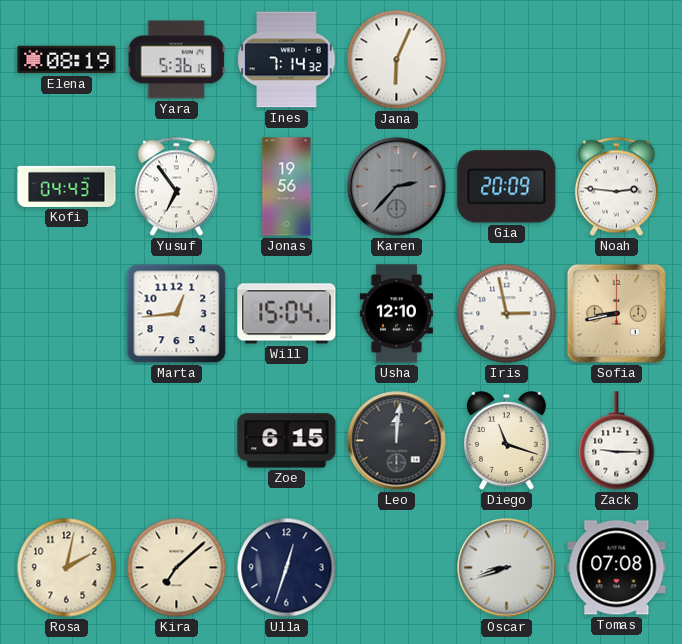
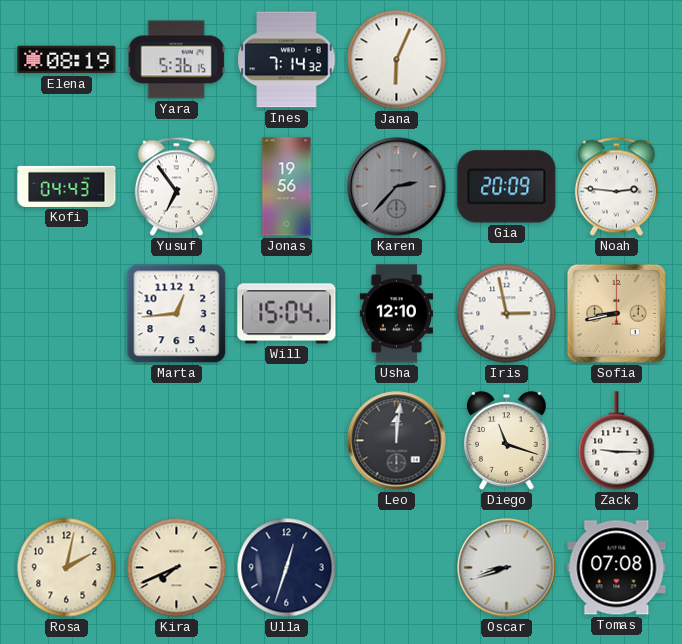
Zoe: 6:15 -> none (287, 441)
Kira: 7:08 -> 7:41 (177, 568)
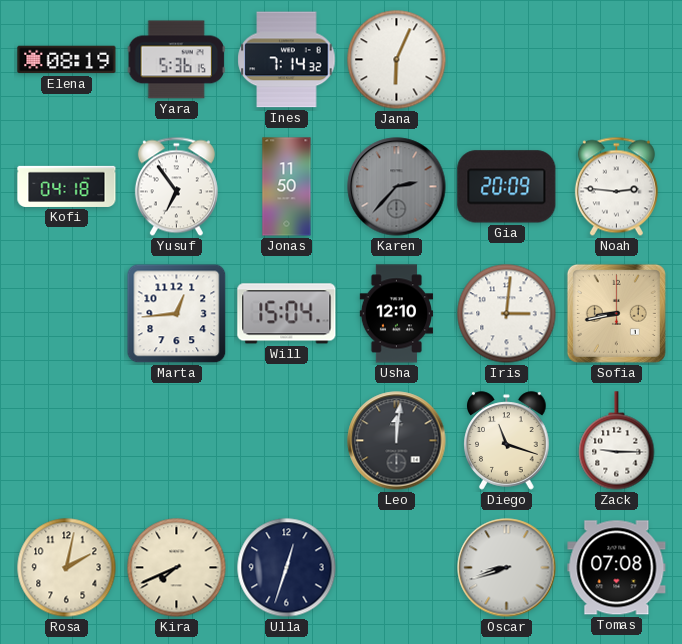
Kofi: 04:43 -> 04:18 (67, 186)
Jonas: 19:56 -> 11:50 (287, 187)
Iris: 2:58 -> 3:01 (507, 314)
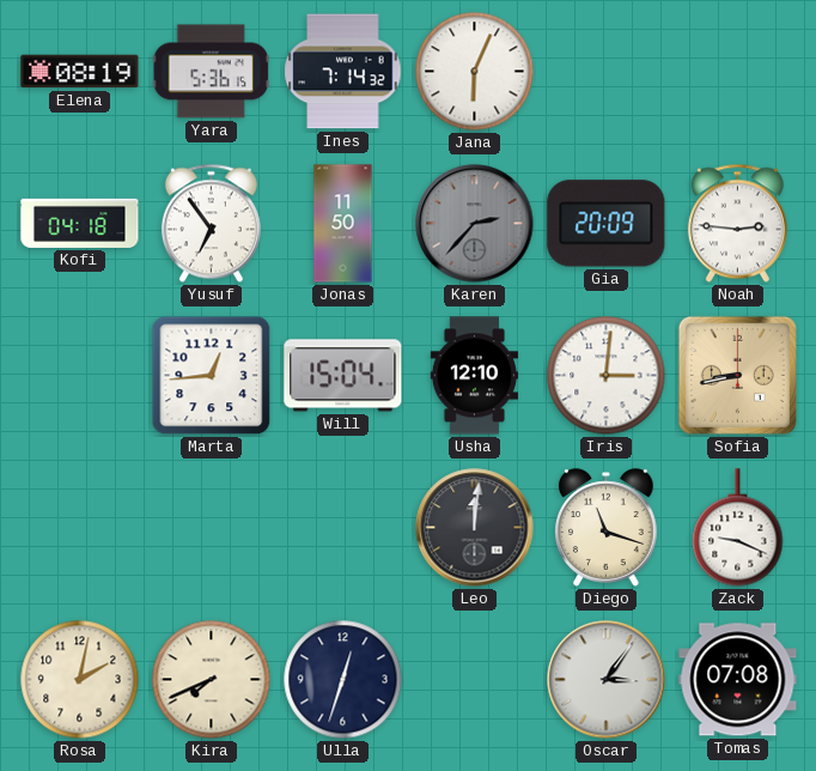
Zack: 9:15 -> 9:19 (738, 528)
Oscar: 8:42 -> 3:06 (607, 680)
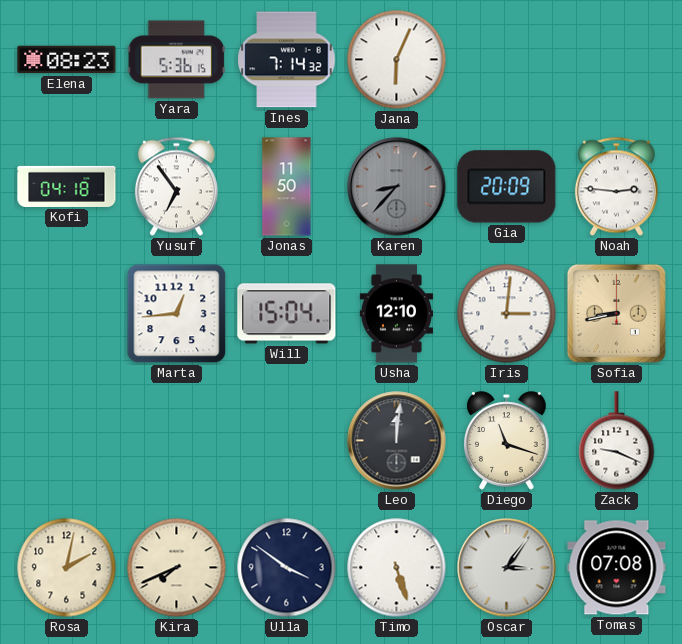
Elena: 08:19 -> 08:23 (67, 60)
Karen: 2:37 -> 8:37 (397, 187)
Ulla: 12:33 -> 3:51 (287, 568)
Timo: none -> 5:27 (397, 568)
